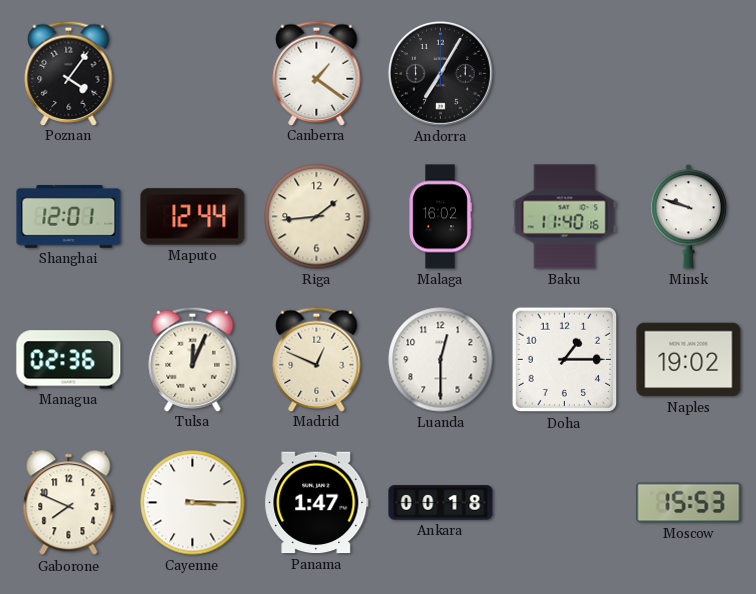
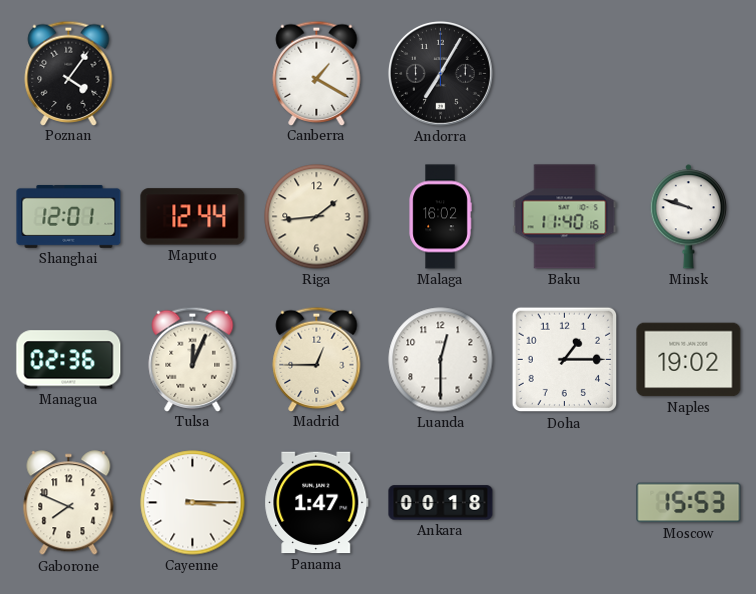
Canberra: 1:21 -> 1:20 (317, 73)
Madrid: 12:49 -> 12:45 (317, 359)
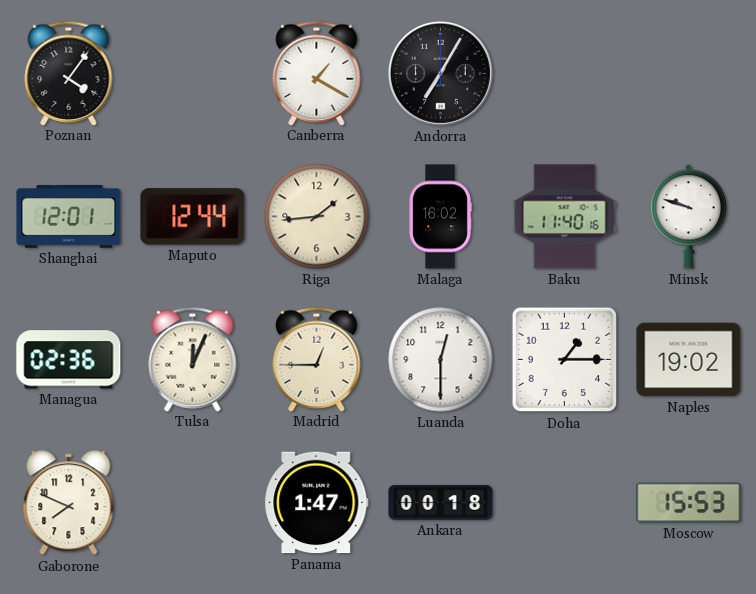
Cayenne: 3:15 -> none (193, 503)
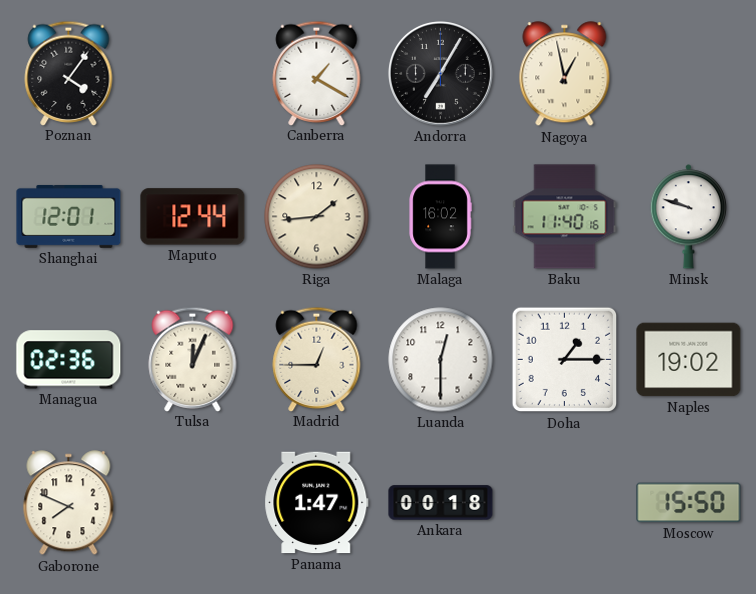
Nagoya: none -> 12:58 (565, 74)
Moscow: 15:53 -> 15:50 (689, 503)
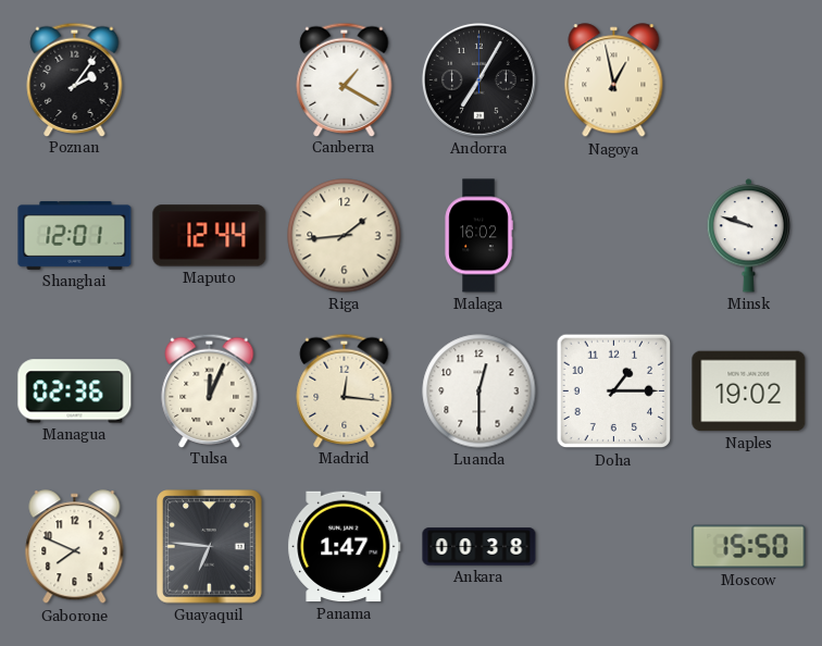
Poznan: 4:06 -> 2:06 (75, 79)
Baku: 11:40 -> none (565, 217)
Madrid: 12:45 -> 12:16 (345, 390)
Guayaquil: none -> 6:46 (210, 547)
Ankara: 00:18 -> 00:38 (479, 547)
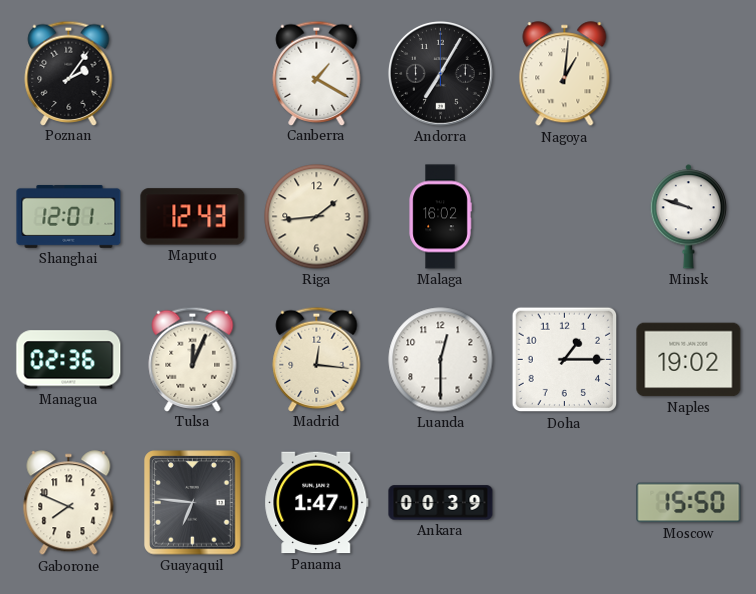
Nagoya: 12:58 -> 1:01 (565, 74)
Maputo: 12:44 -> 12:43 (193, 217)
Ankara: 00:38 -> 00:39 (441, 503)
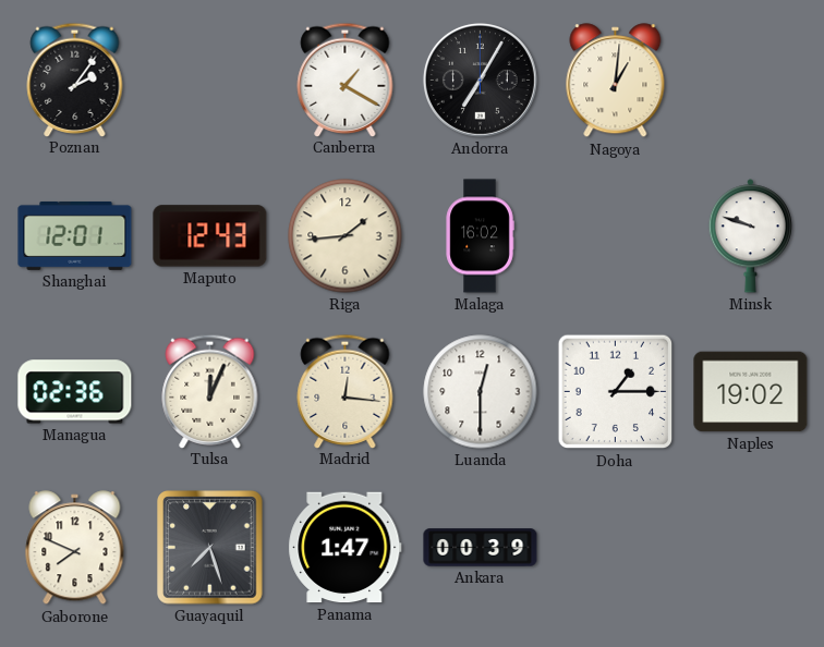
Guayaquil: 6:46 -> 7:27 (210, 548)
Moscow: 15:50 -> none (689, 503)
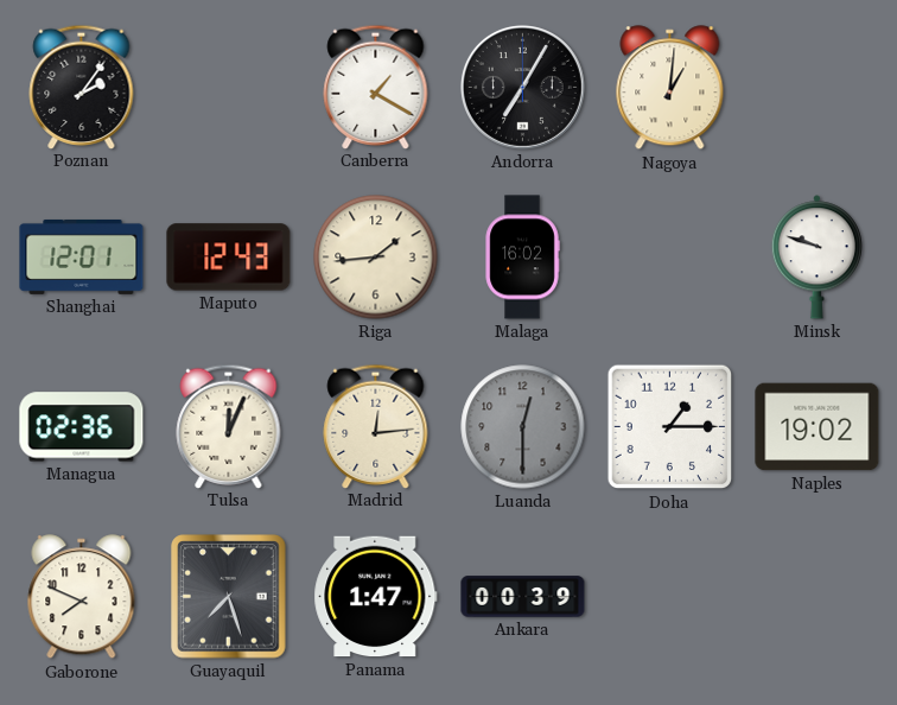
Madrid: 12:16 -> 12:14 (376, 426)
Luanda dial: white -> grey (523, 427)
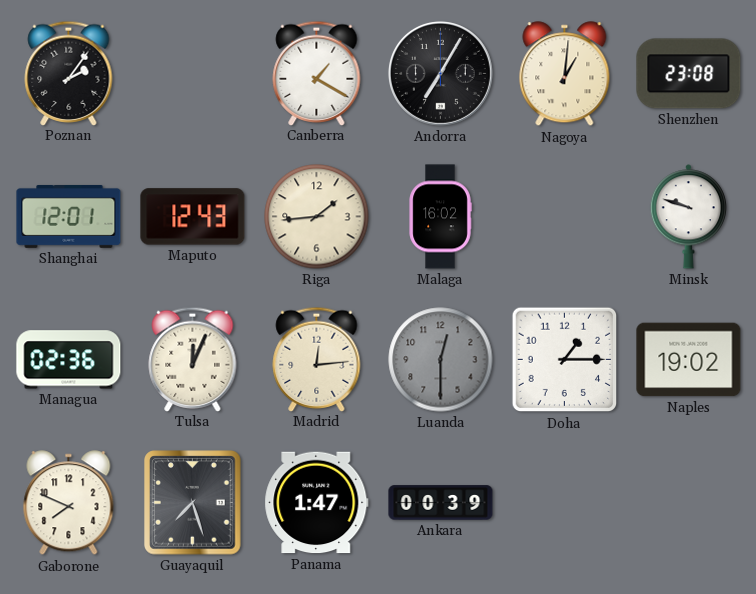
Shenzhen: none -> 23:08 (689, 74)
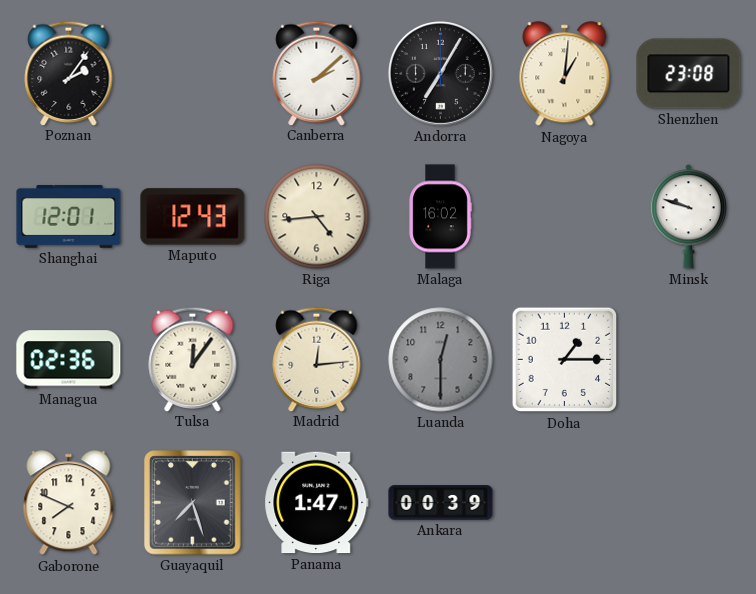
Canberra: 1:20 -> 2:08 (317, 73)
Riga: 1:44 -> 4:44 (317, 217)
Tulsa: 12:04 -> 12:06 (193, 359)
Naples: 19:02 -> none (689, 360)
